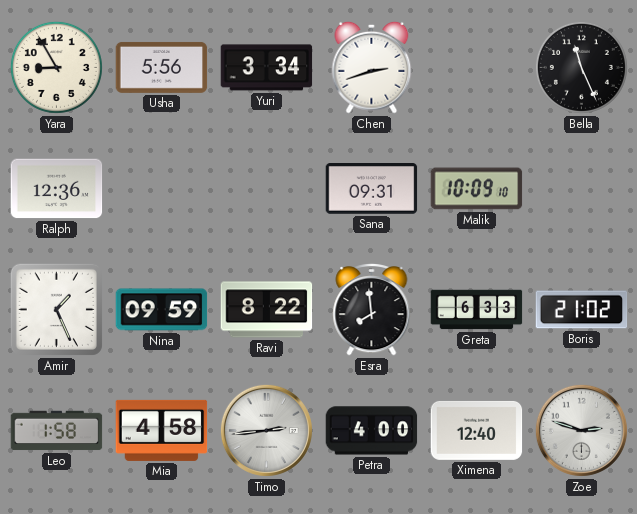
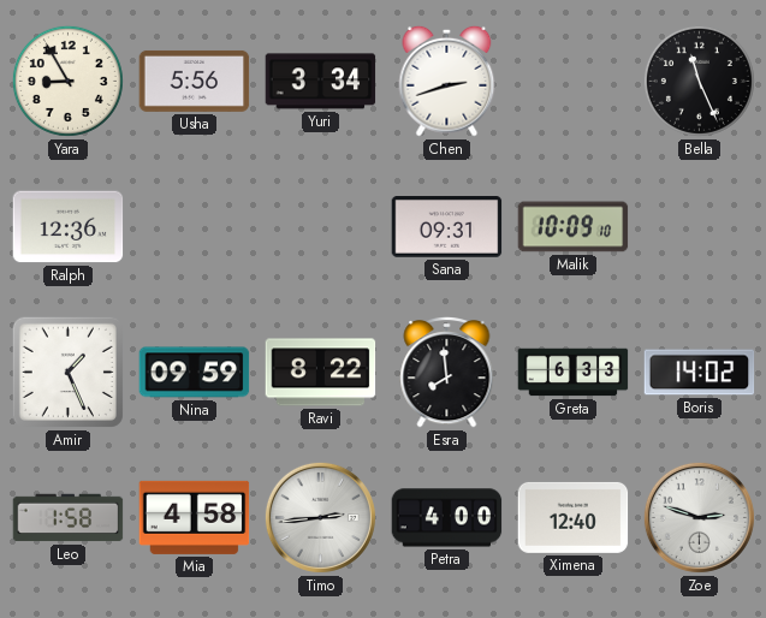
Boris: 21:02 -> 14:02 (700, 373)
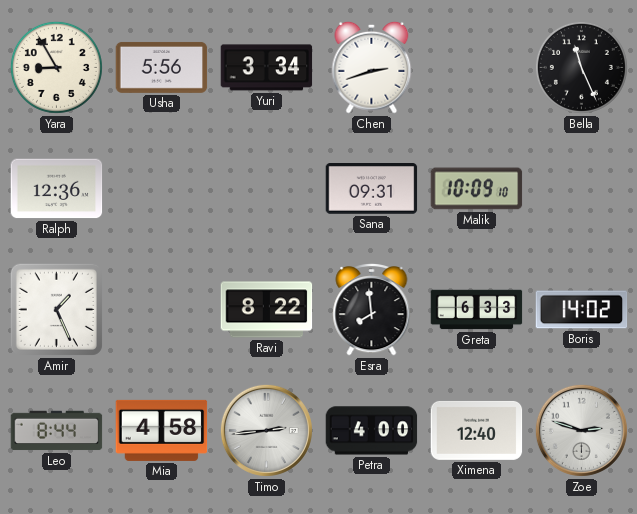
Nina: 09:59 -> none (195, 373)
Leo: 1:58 -> 8:44 (57, 431)
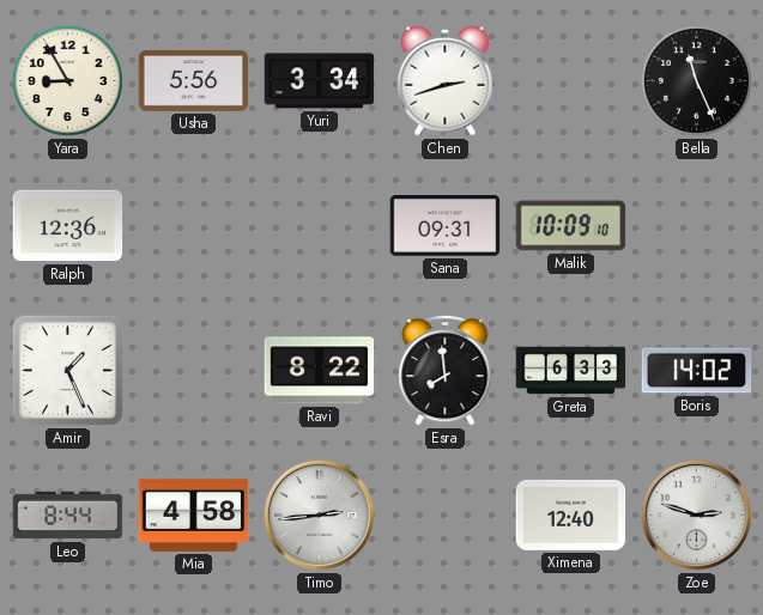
Petra: 4:00 -> none (372, 431)
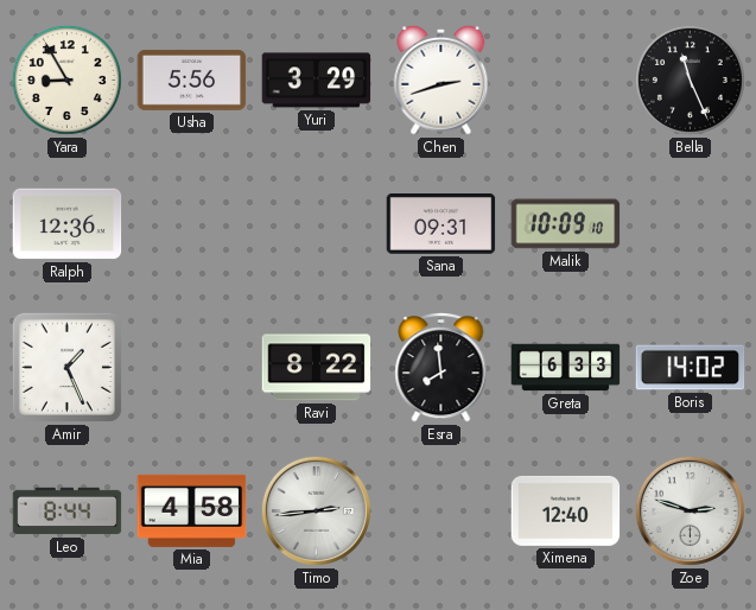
Yuri: 3:34 -> 3:29 (317, 81)
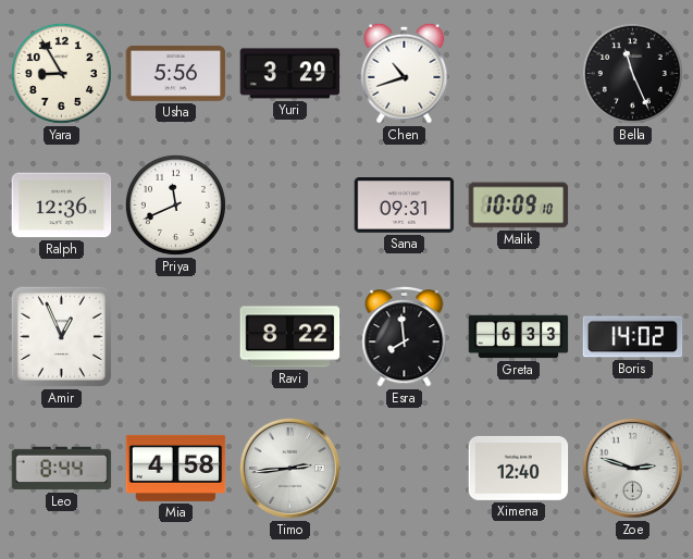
Chen: 2:42 -> 10:42 (405, 73)
Priya: none -> 11:41 (175, 204)
Amir: 1:26 -> 12:56 (61, 336)
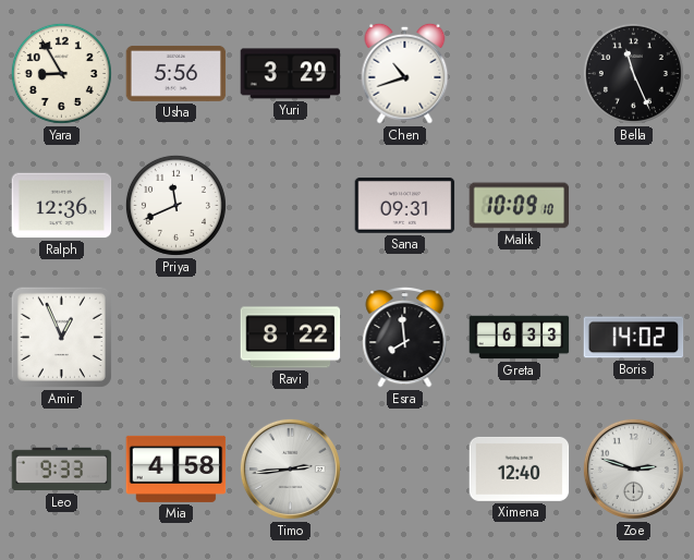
Leo: 8:44 -> 9:33 (62, 470)
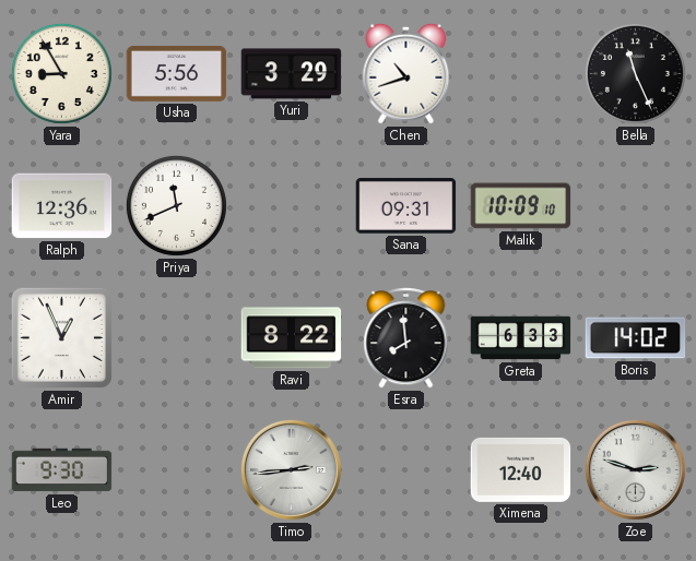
Leo: 9:33 -> 9:30 (62, 470)
Mia: 4:58 -> none (176, 468)
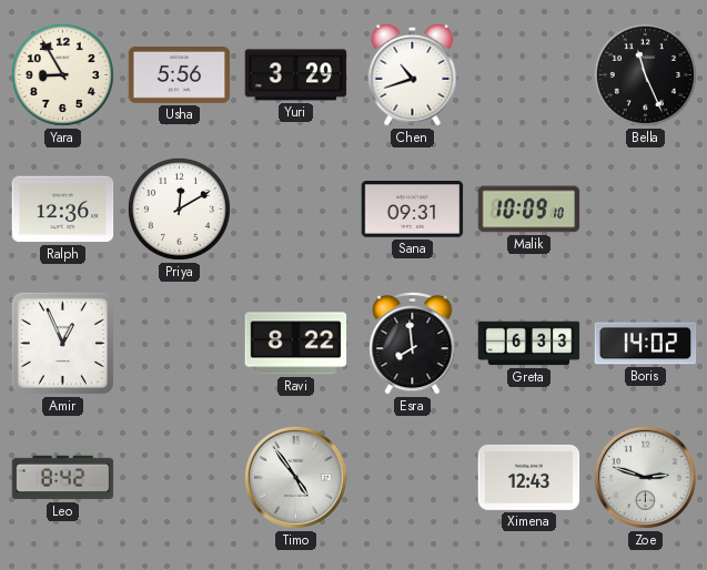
Priya: 11:41 -> 12:10 (179, 208)
Leo: 9:30 -> 8:42 (63, 478)
Timo: 2:44 -> 4:54 (295, 477)
Ximena: 12:40 -> 12:43 (529, 477)
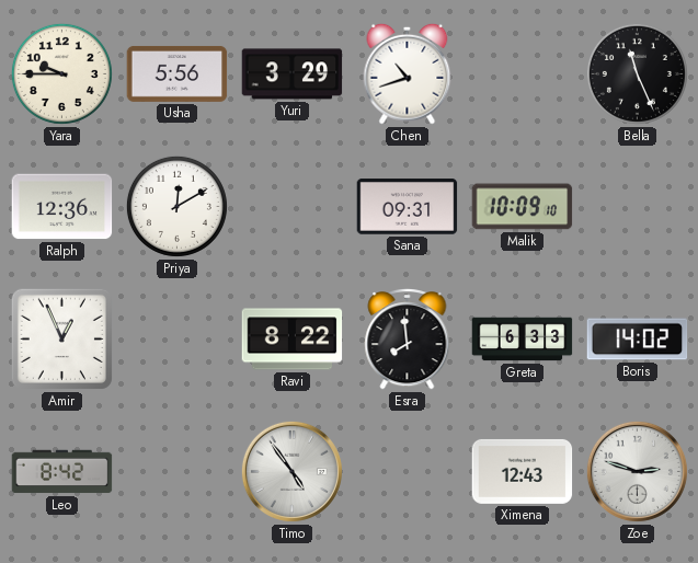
Yara: 8:55 -> 9:45 (61, 73)
